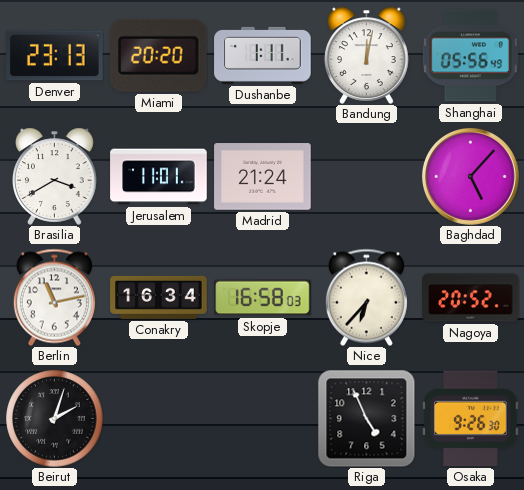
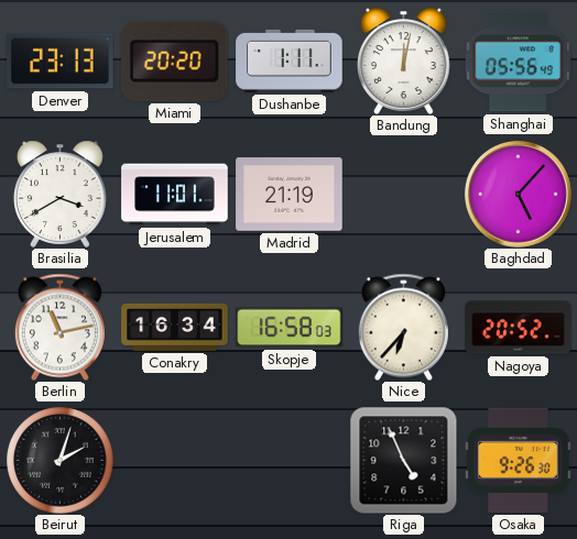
Madrid: 21:24 -> 21:19 (290, 195)
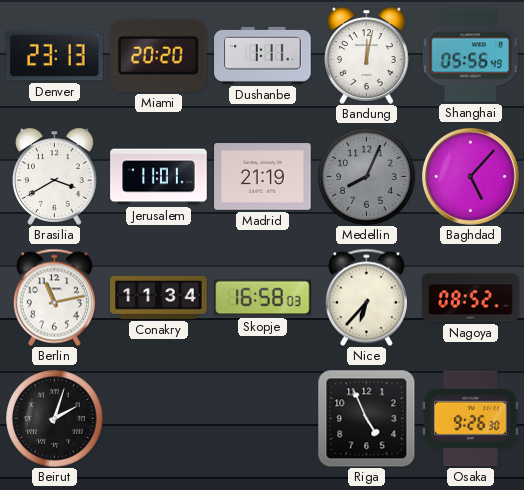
Medellin: none -> 8:04 (367, 177)
Conakry: 16:34 -> 11:34 (159, 297)
Nagoya: 20:52 -> 08:52 (471, 298)
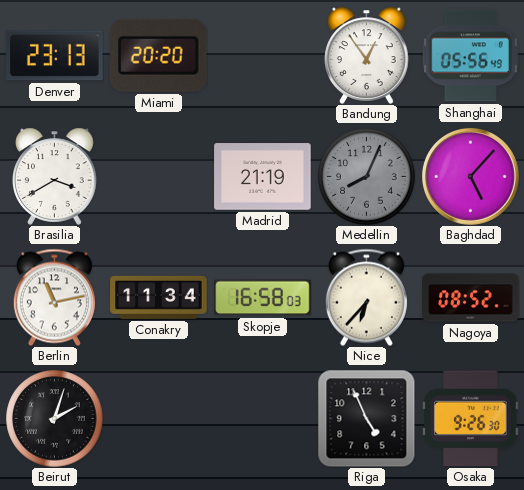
Dushanbe: 1:11 -> none (263, 55)
Bandung: 12:02 -> 12:54 (367, 55)
Jerusalem: 11:01 -> none (159, 177)
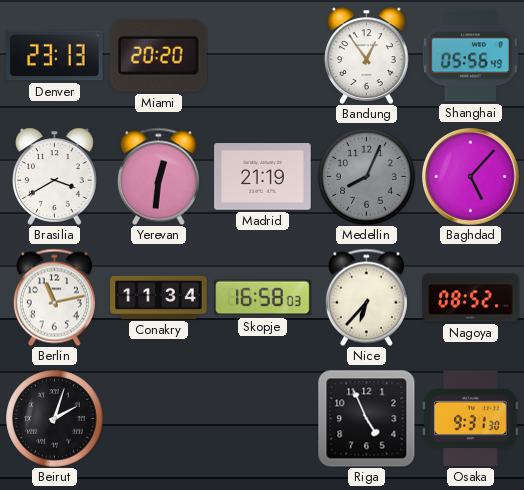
Yerevan: none -> 12:31 (158, 176)
Osaka: 9:26 -> 9:31 (471, 419)
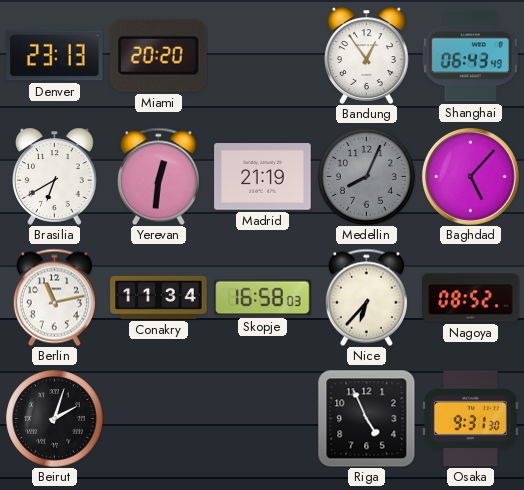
Shanghai: 05:56 -> 06:43 (470, 56)
Brasilia: 3:40 -> 6:40 (55, 176)
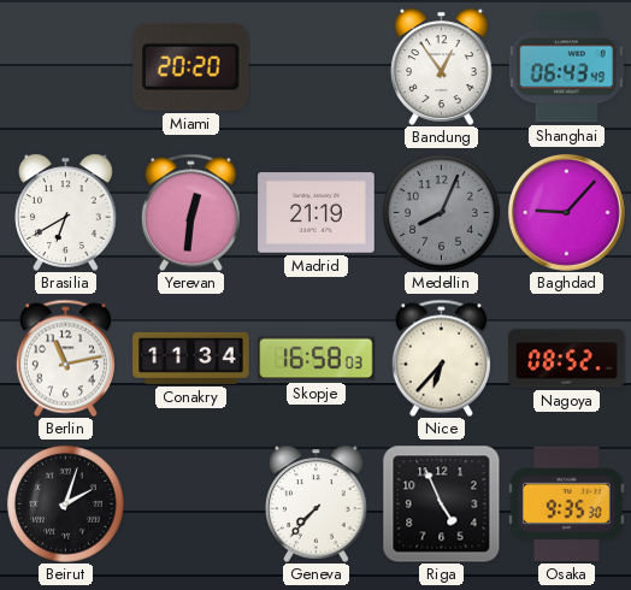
Denver: 23:13 -> none (55, 56)
Baghdad: 5:07 -> 9:07 (566, 212)
Geneva: none -> 7:37 (317, 503)
Osaka: 9:31 -> 9:35 (567, 505)
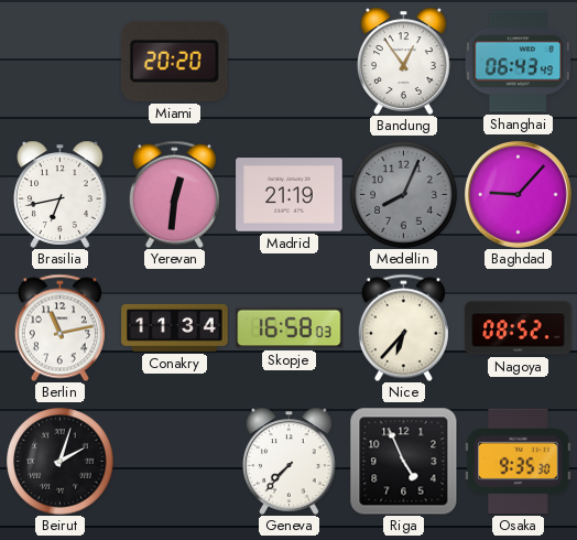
Brasilia: 6:40 -> 6:43 (61, 194)
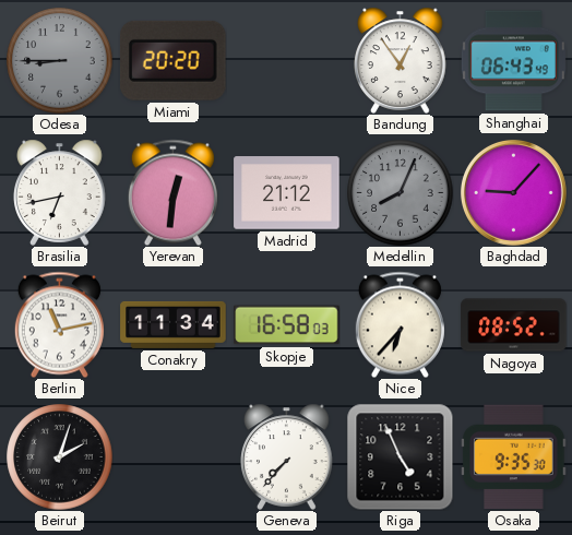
Odesa: none -> 8:45 (60, 61)
Madrid: 21:19 -> 21:12 (287, 193)
